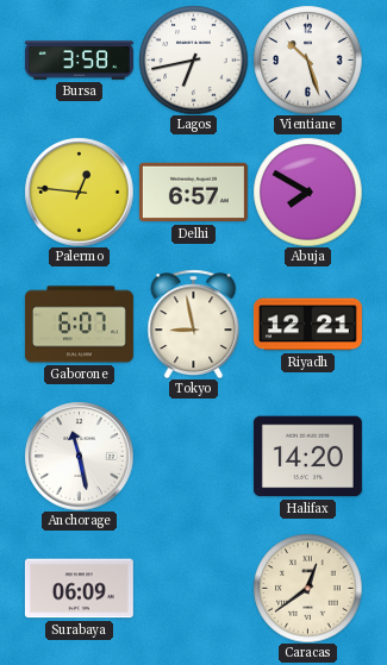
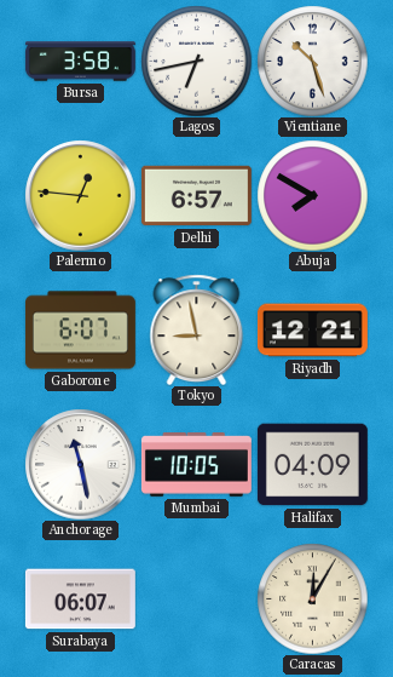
Mumbai: none -> 10:05 (196, 465)
Halifax: 14:20 -> 04:09 (312, 465)
Surabaya: 06:09 -> 06:07 (80, 599)
Caracas: 12:39 -> 12:05 (312, 598)
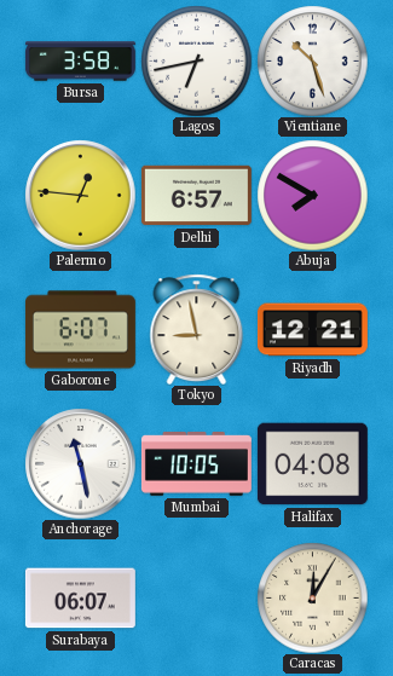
Halifax: 04:09 -> 04:08 (312, 464)
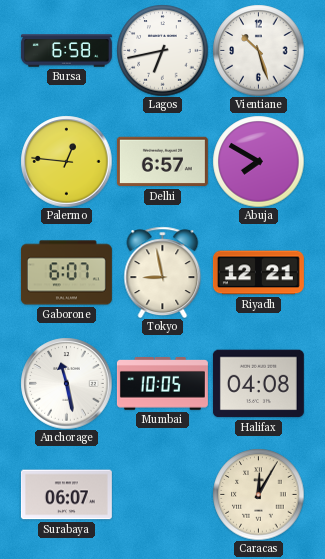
Bursa: 3:58 -> 6:58 (66, 51)
